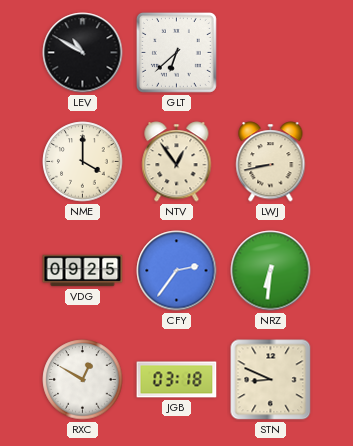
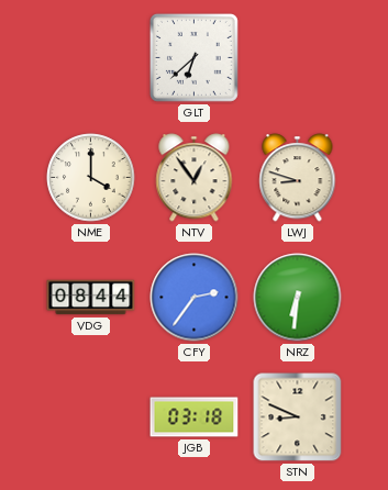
LEV: 10:50 -> none (83, 53)
LWJ: 8:43 -> 8:48 (298, 178)
VDG: 09:25 -> 08:44 (91, 298)
RXC: 12:50 -> none (83, 380)
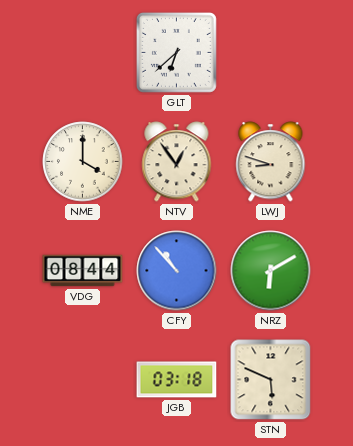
CFY: 2:36 -> 10:53 (177, 271)
NRZ: 6:31 -> 6:10 (271, 271)
STN: 8:49 -> 5:49 (271, 380)
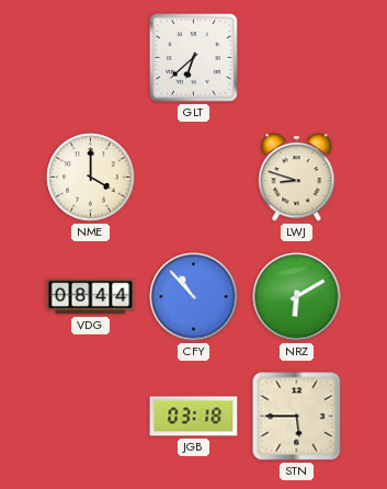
NTV: 12:54 -> none (177, 162)
STN: 5:49 -> 5:45 (297, 417)
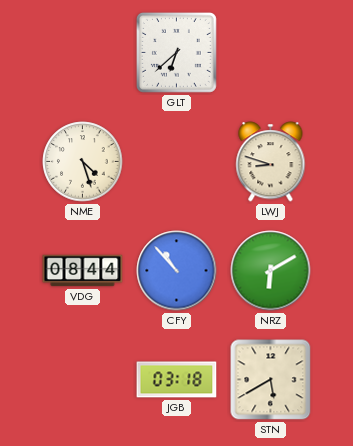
NME: 4:00 -> 4:27 (83, 162)
STN: 5:45 -> 5:40 (271, 380)
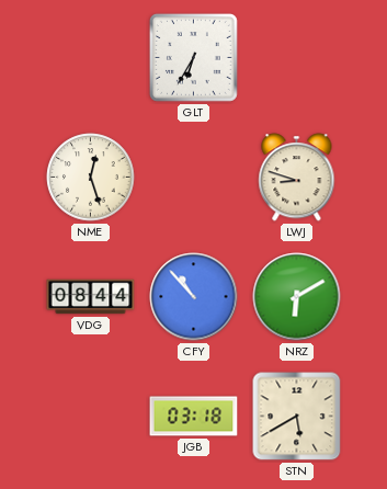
GLT: 6:38 -> 6:35 (193, 57)
NME: 4:27 -> 12:27 (91, 178)
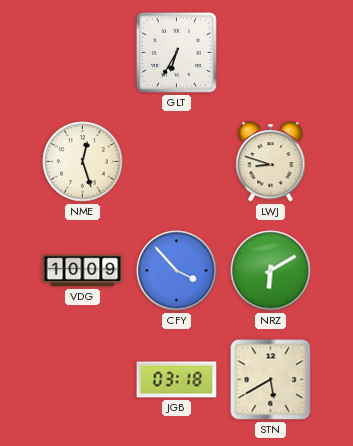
VDG: 08:44 -> 10:09 (83, 271)
CFY: 10:53 -> 3:53 (177, 271)
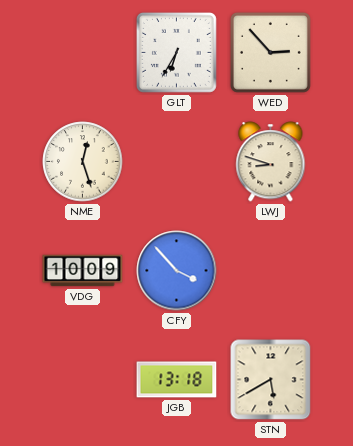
WED: none -> 2:53 (270, 52)
NRZ: 6:10 -> none (271, 271)
JGB: 03:18 -> 13:18 (177, 380)
